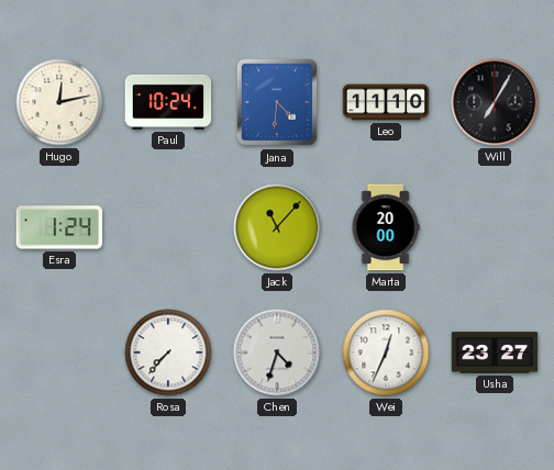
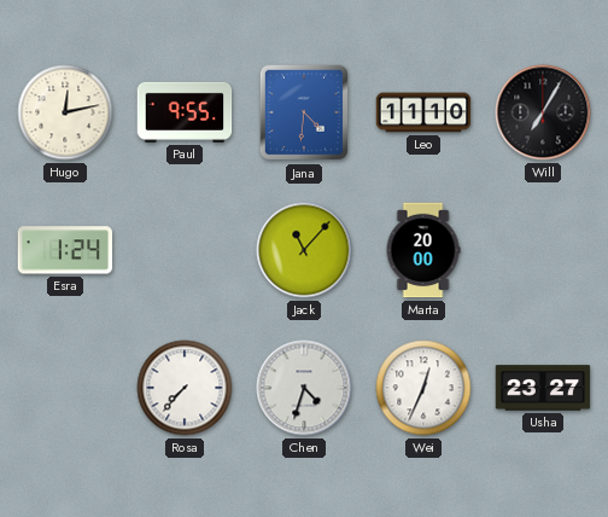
Paul: 10:24 -> 9:55 (185, 112)
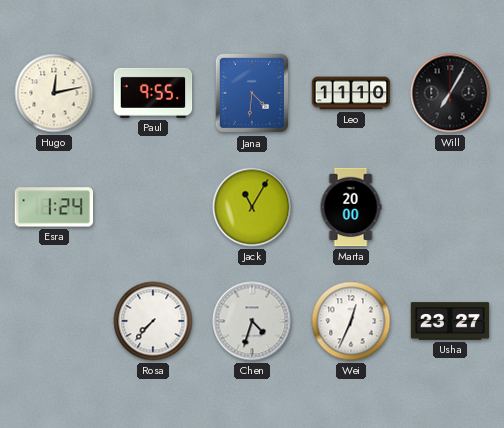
Jack: 11:07 -> 11:05 (252, 207)
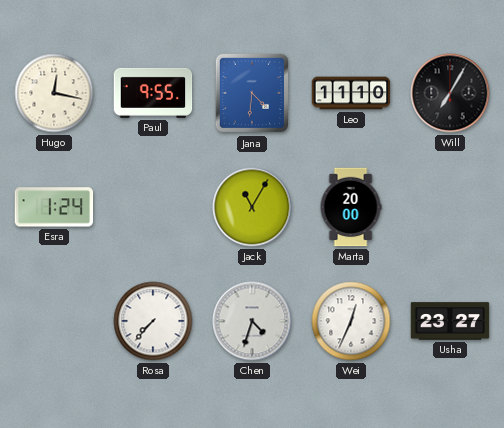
Hugo: 12:13 -> 12:17 (54, 93)
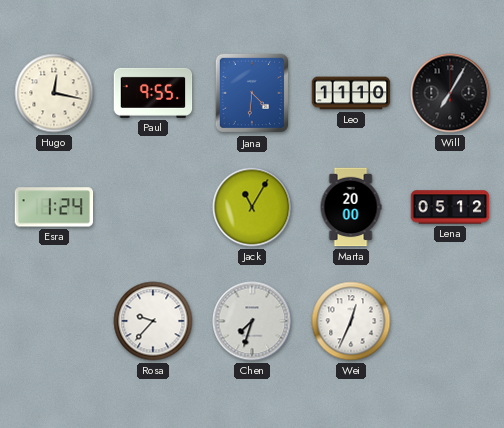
Lena: none -> 05:12 (450, 207)
Rosa: 7:37 -> 9:37 (153, 321)
Chen: 4:33 -> 7:33 (252, 321)
Usha: 23:27 -> none (450, 321)
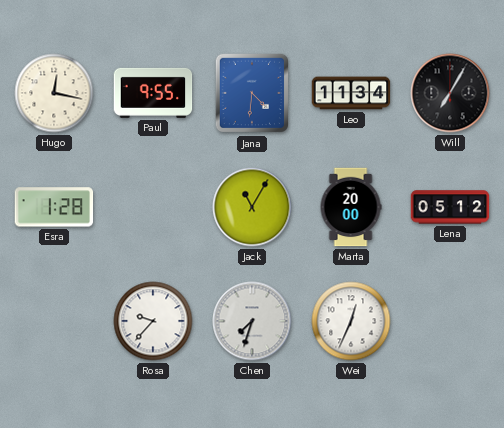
Leo: 11:10 -> 11:34 (351, 93)
Esra: 1:24 -> 1:28 (54, 207)
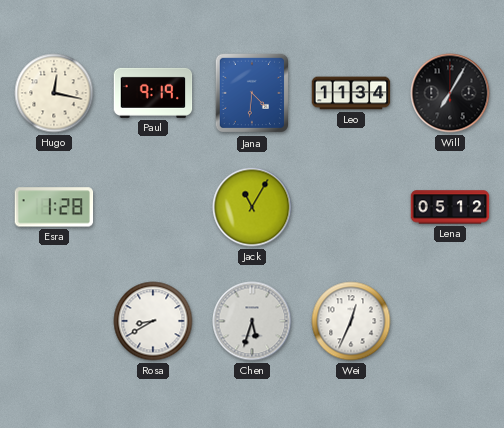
Paul: 9:55 -> 9:19 (153, 93)
Marta: 20:00 -> none (351, 207)
Rosa: 9:37 -> 8:40 (153, 321)
Chen: 7:33 -> 5:33 (252, 321)
